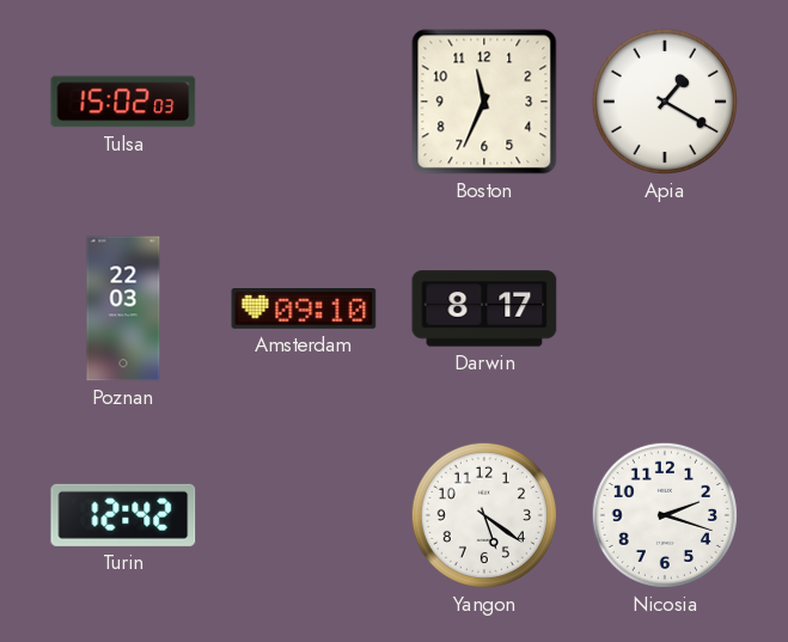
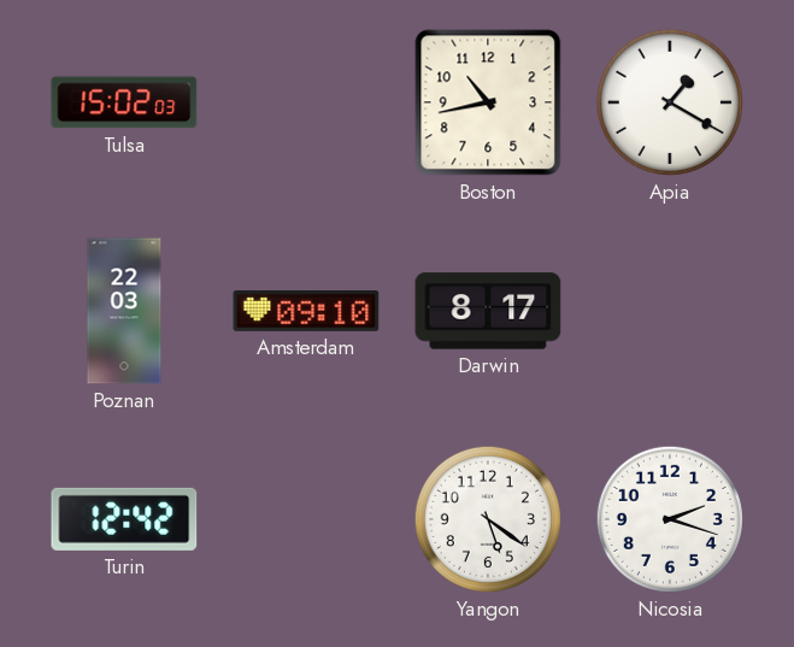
Boston: 11:34 -> 10:43 (488, 102)
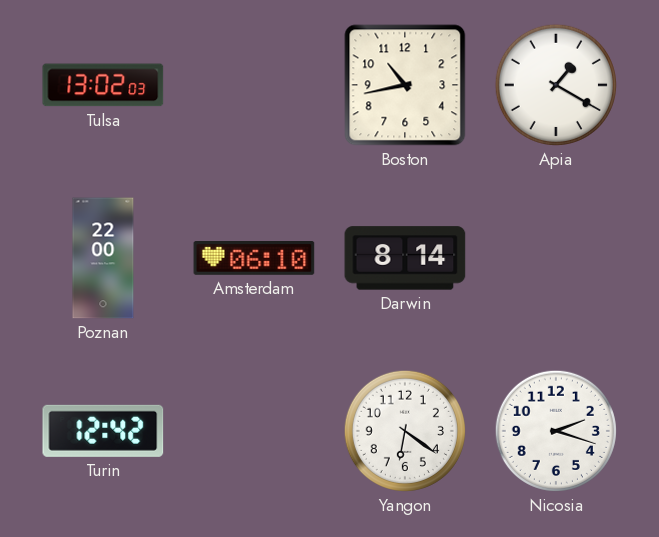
Tulsa: 15:02 -> 13:02 (103, 85)
Poznan: 22:03 -> 22:00 (103, 258)
Amsterdam: 09:10 -> 06:10 (254, 259)
Darwin: 8:17 -> 8:14 (405, 258)
Yangon: 5:21 -> 6:21 (405, 431)
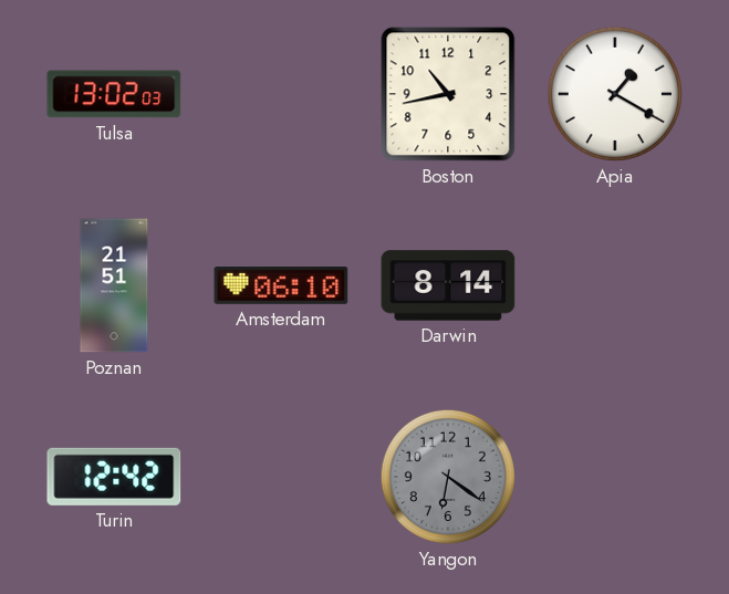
Poznan: 22:00 -> 21:51 (114, 285)
Yangon dial: white -> grey (448, 477)
Nicosia: 2:18 -> none (556, 431)
